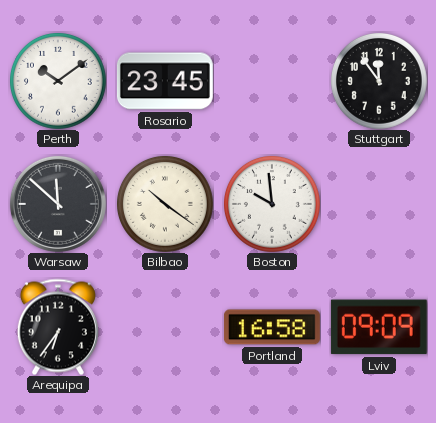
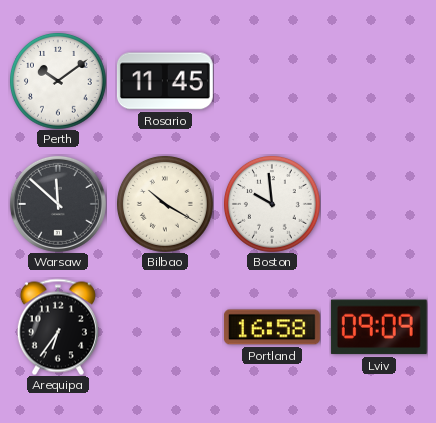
Rosario: 23:45 -> 11:45 (165, 81)
Stuttgart: 11:54 -> none (379, 81)
Bilbao: 10:21 -> 10:20 (165, 204)
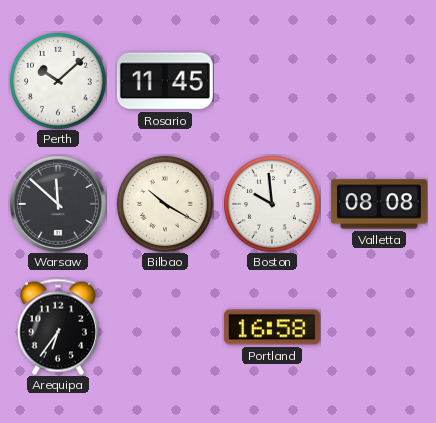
Perth: 10:09 -> 10:08 (58, 81)
Valletta: none -> 08:08 (379, 204)
Lviv: 09:09 -> none (379, 327)
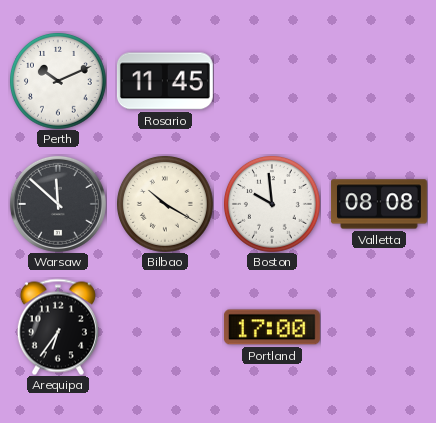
Perth: 10:08 -> 10:11 (58, 81)
Portland: 16:58 -> 17:00 (272, 327)
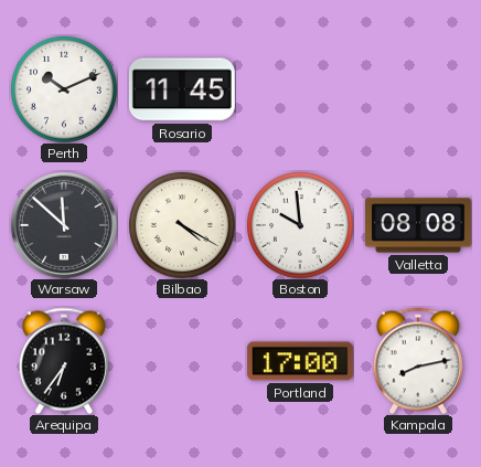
Bilbao: 10:20 -> 4:20 (182, 225)
Kampala: none -> 8:13 (418, 361)
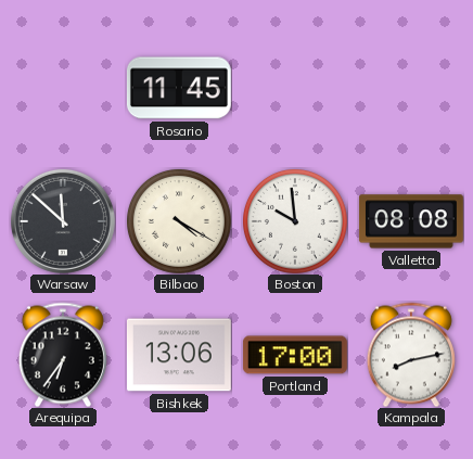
Perth: 10:11 -> none (64, 89)
Bishkek: none -> 13:06 (179, 355)
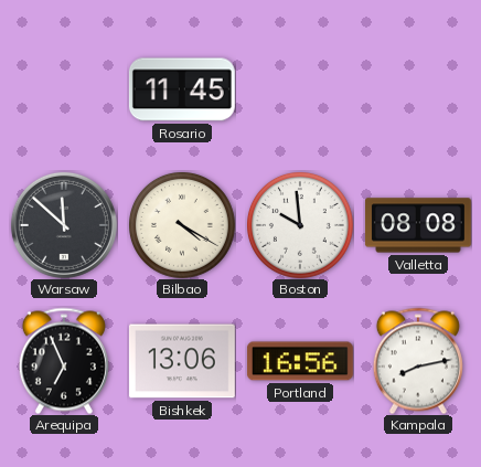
Arequipa: 6:36 -> 6:56 (64, 361)
Portland: 17:00 -> 16:56 (300, 361)
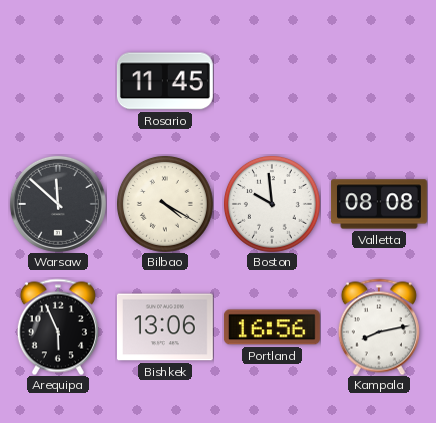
Arequipa: 6:56 -> 5:56 (58, 327)
